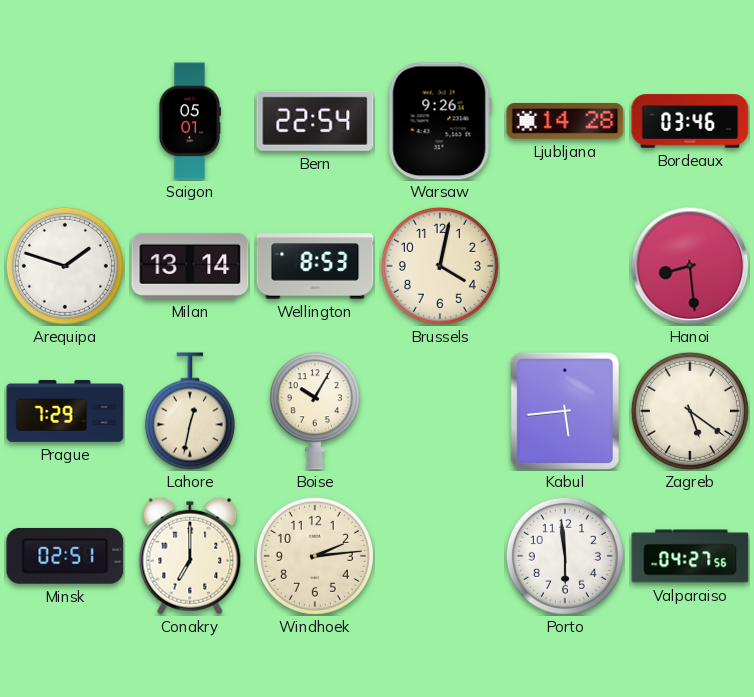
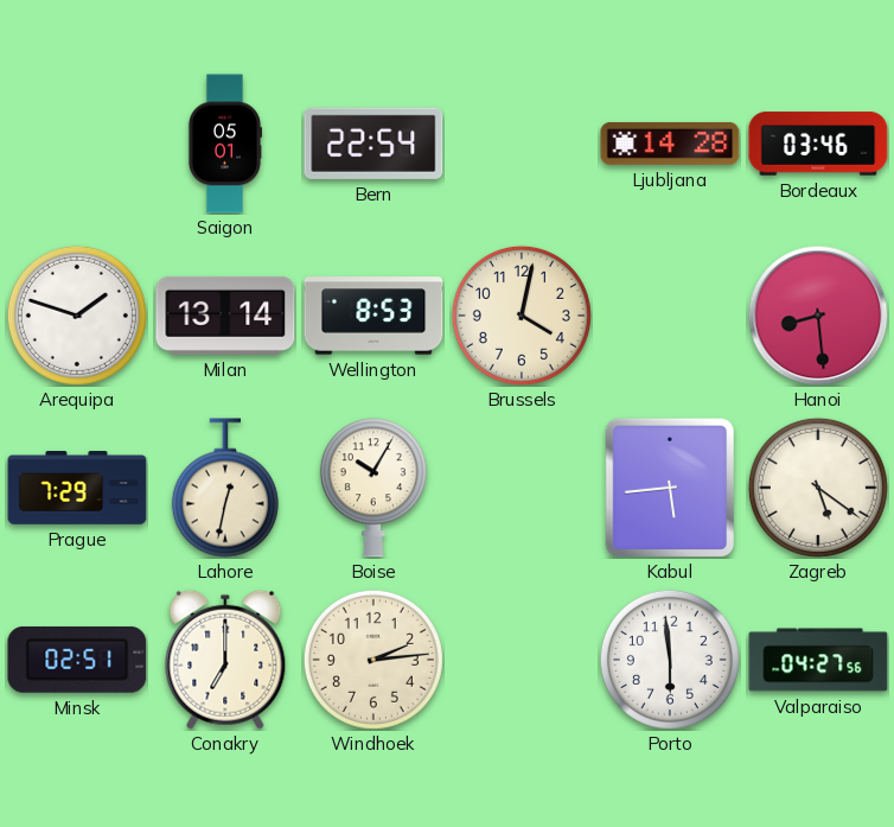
Warsaw: 9:26 -> none (440, 121)
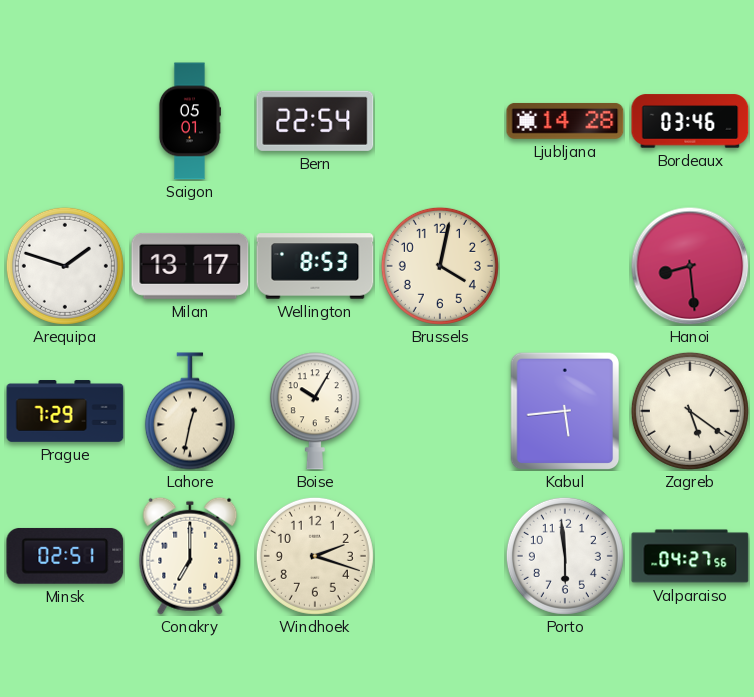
Milan: 13:14 -> 13:17 (190, 266)
Windhoek: 2:14 -> 2:18 (315, 556)
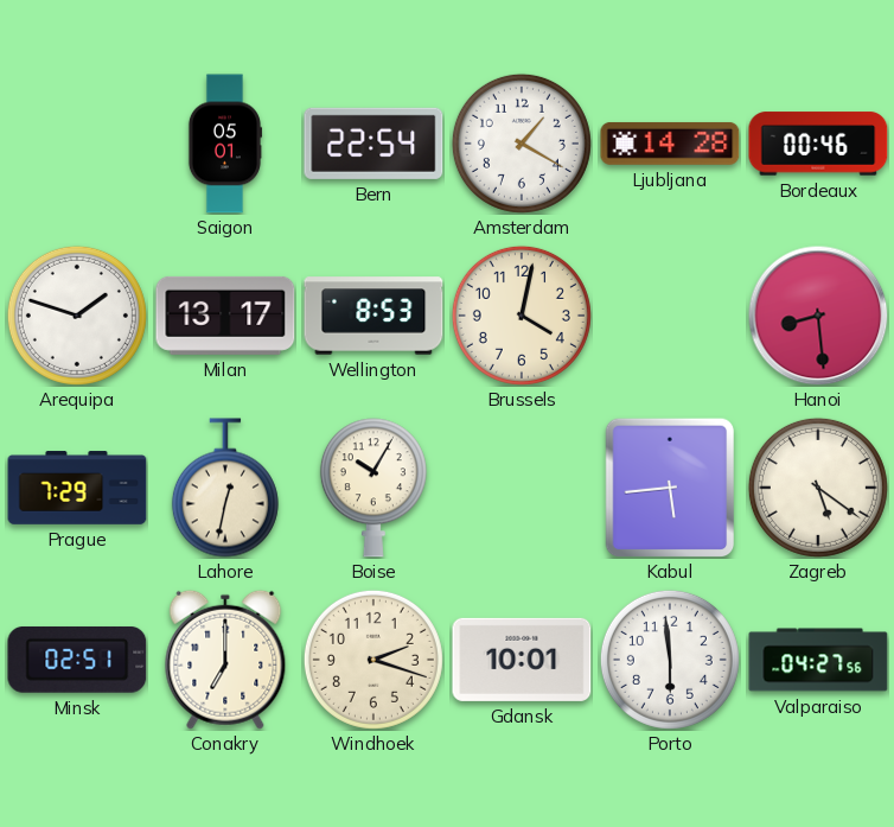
Amsterdam: none -> 1:20 (522, 144)
Bordeaux: 03:46 -> 00:46 (818, 144)
Gdansk: none -> 10:01 (522, 660)
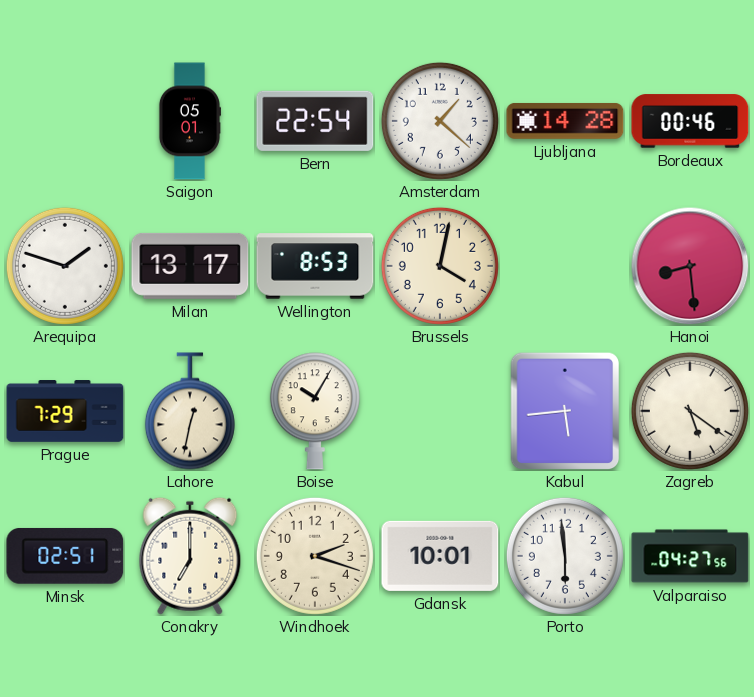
Amsterdam: 1:20 -> 1:22 (440, 121)
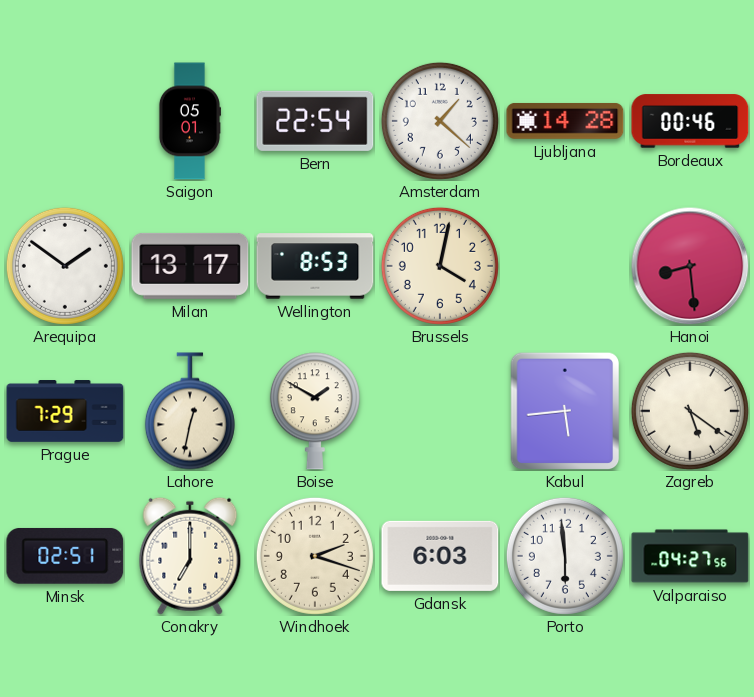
Arequipa: 1:48 -> 1:51 (65, 266)
Boise: 10:05 -> 1:50 (315, 411)
Gdansk: 10:01 -> 6:03 (440, 556)
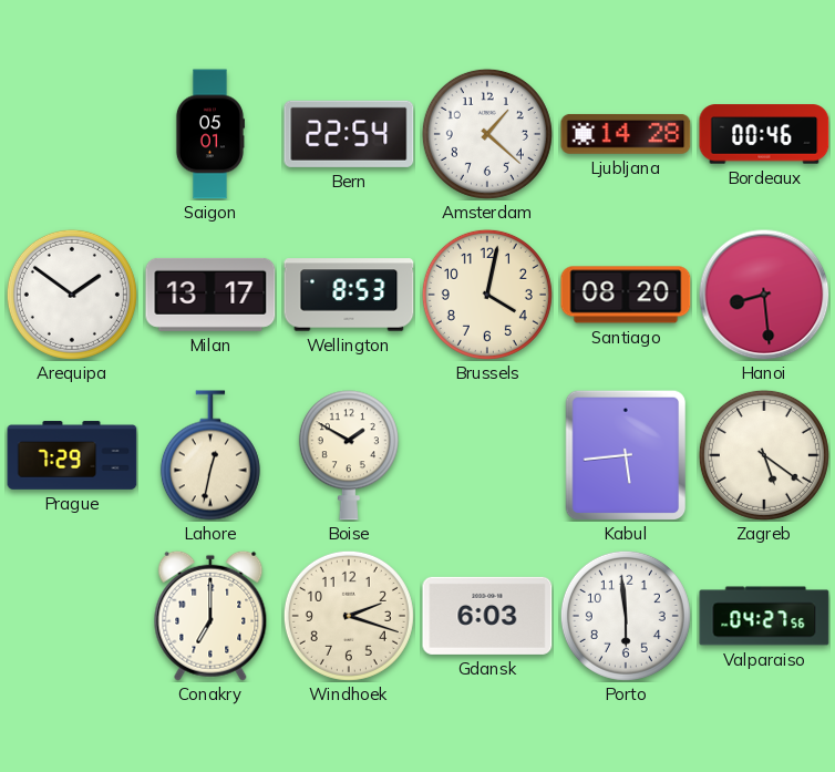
Santiago: none -> 08:20 (626, 295)
Minsk: 02:51 -> none (65, 556)
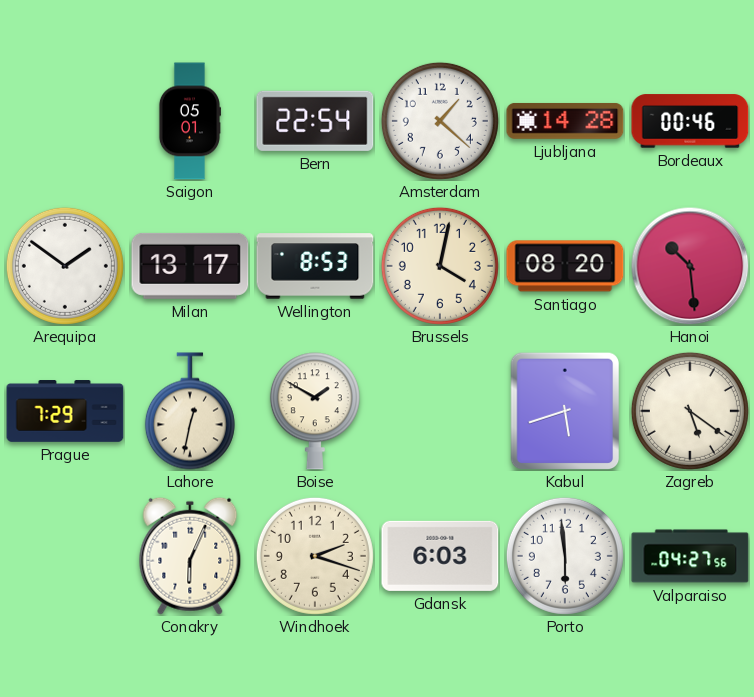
Hanoi: 8:29 -> 10:29 (690, 266)
Kabul: 5:44 -> 5:42 (565, 411)
Conakry: 7:00 -> 6:04 (190, 556)
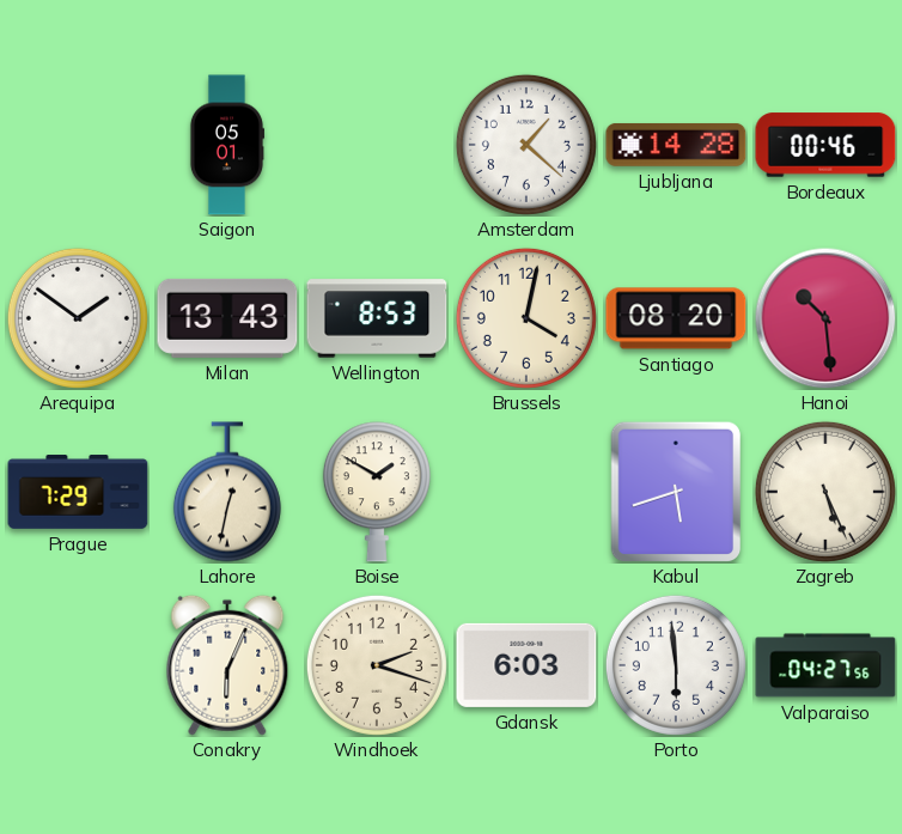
Bern: 22:54 -> none (315, 121)
Milan: 13:17 -> 13:43 (227, 318)
Zagreb: 5:21 -> 5:26 (825, 492)
